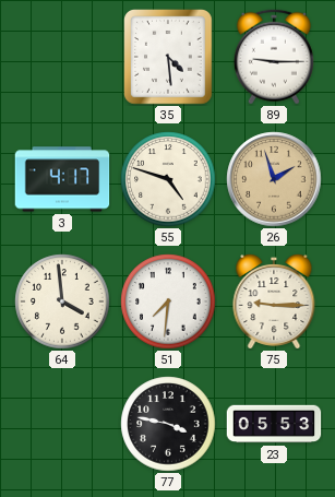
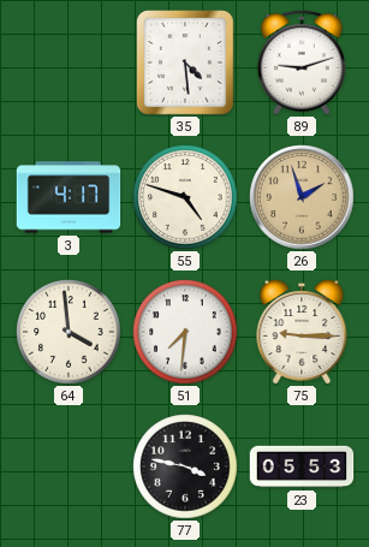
89: 9:15 -> 9:12 (302, 63)
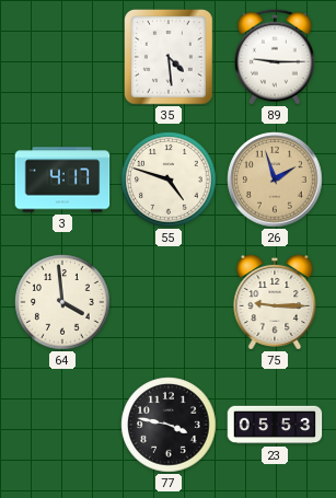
89: 9:12 -> 9:15 (275, 57)
51: 7:31 -> none (185, 332)
